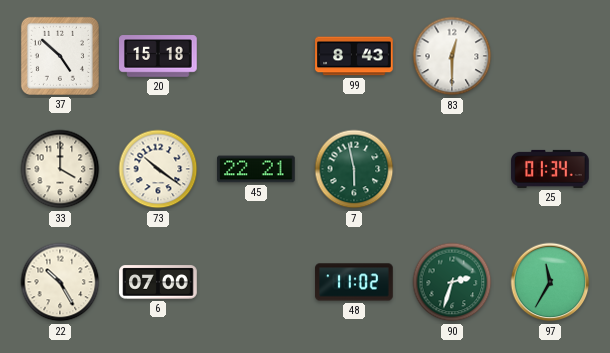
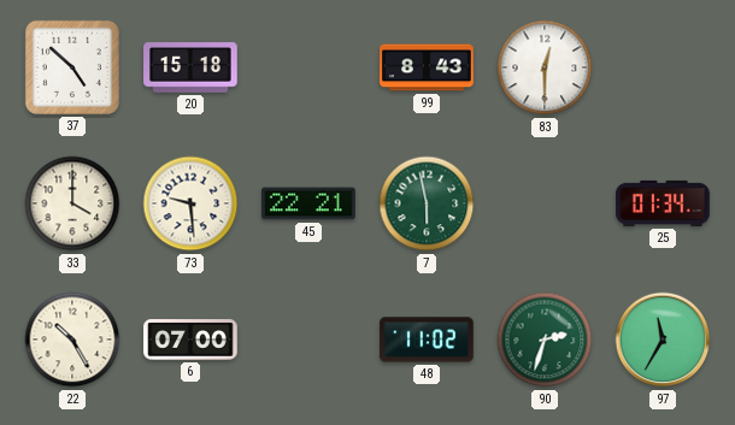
73: 10:21 -> 9:29 (190, 203)
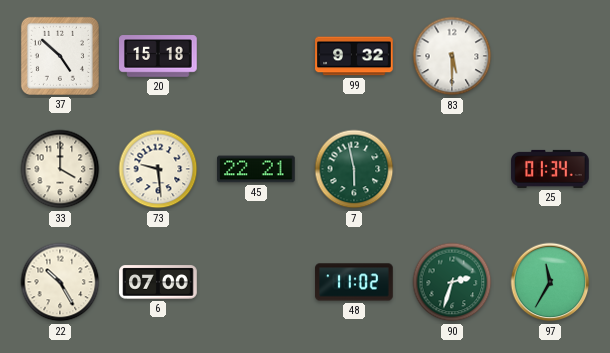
99: 8:43 -> 9:32 (354, 56)
83: 12:30 -> 5:30 (452, 56)
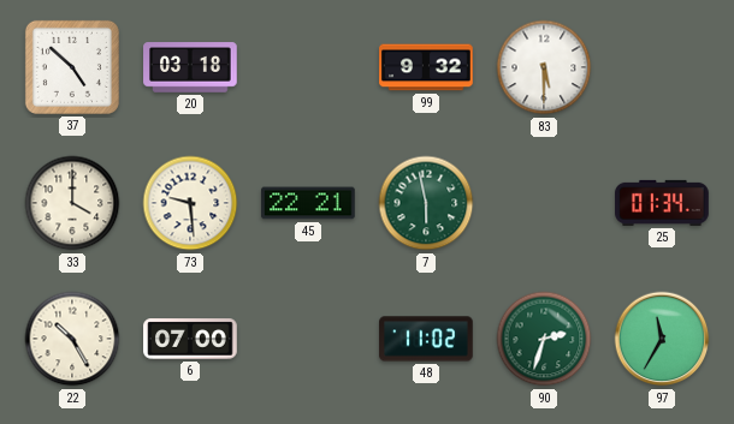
20: 15:18 -> 03:18 (190, 67)
